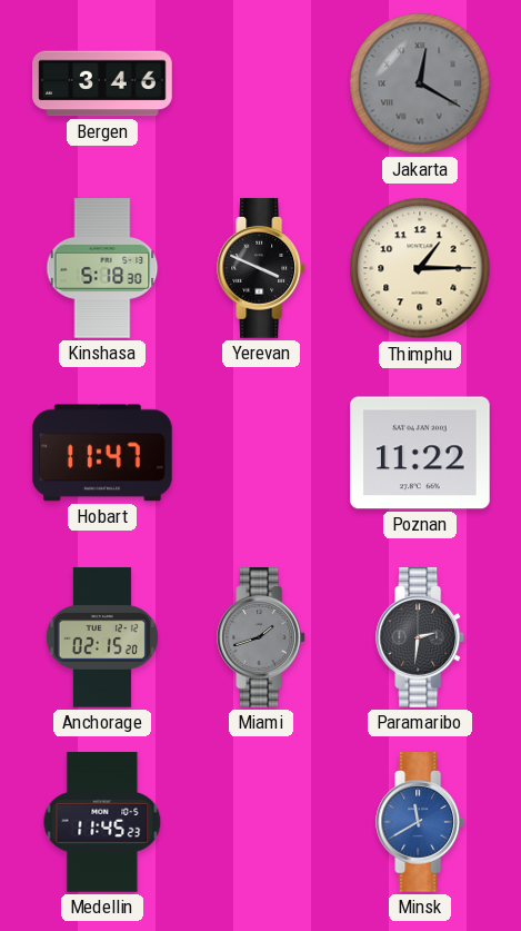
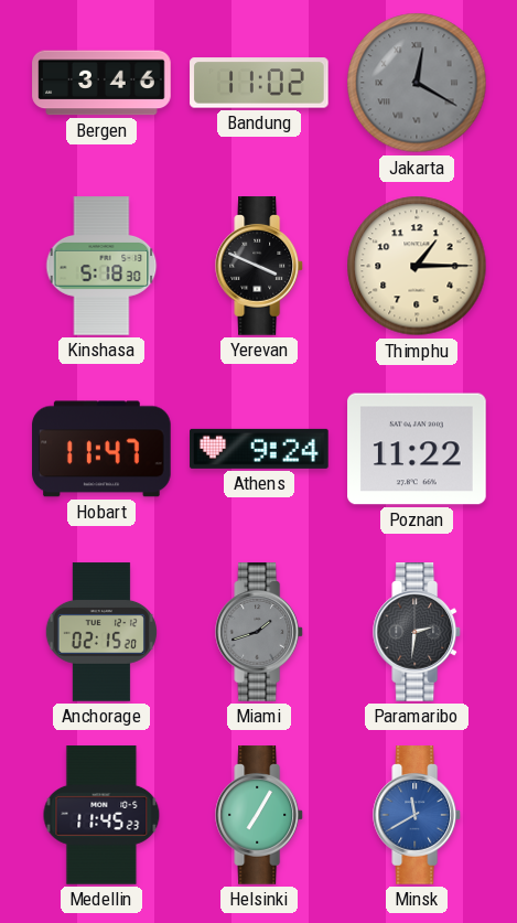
Bandung: none -> 11:02 (259, 83)
Athens: none -> 9:24 (259, 449)
Helsinki: none -> 7:05 (260, 815)
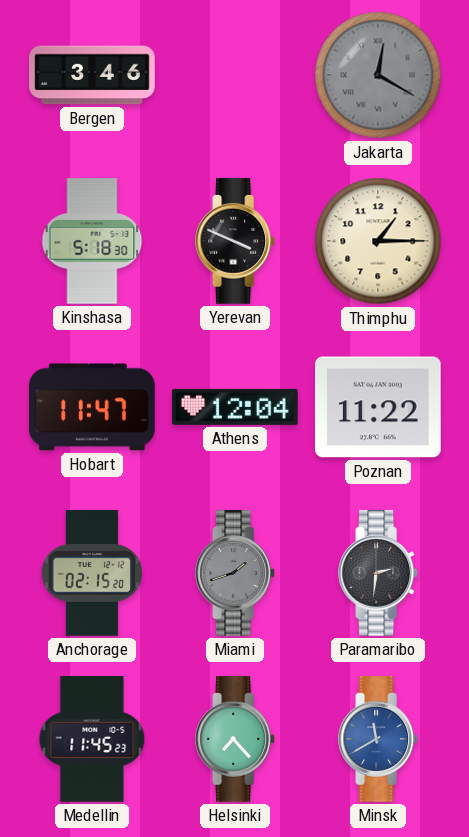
Bandung: 11:02 -> none (259, 83)
Athens: 9:24 -> 12:04 (235, 407)
Helsinki: 7:05 -> 7:23 (236, 739)
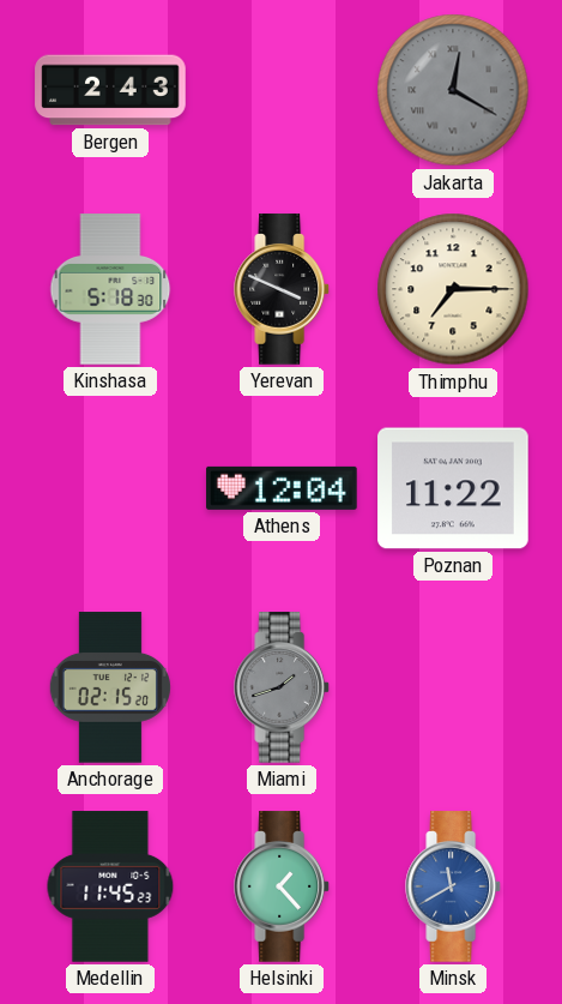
Bergen: 3:46 -> 2:43 (110, 90)
Thimphu: 1:15 -> 7:15 (453, 289)
Hobart: 11:47 -> none (92, 407)
Paramaribo: 2:31 -> none (379, 573)
Helsinki: 7:23 -> 1:23 (283, 886)
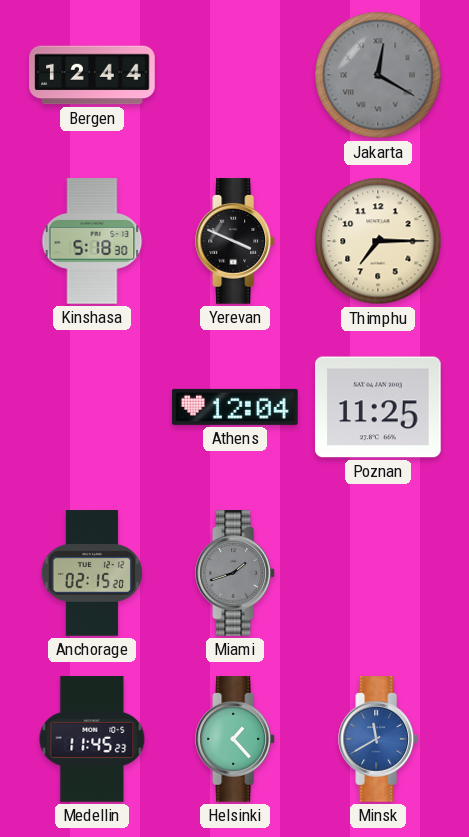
Bergen: 2:43 -> 12:44 (92, 75)
Poznan: 11:22 -> 11:25 (378, 407)
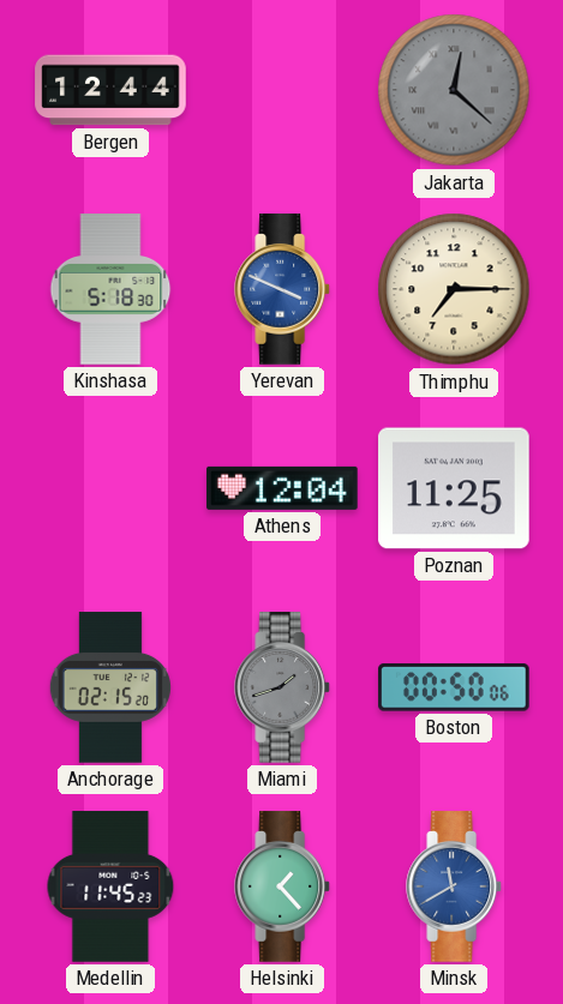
Jakarta: 12:20 -> 12:22 (454, 90)
Yerevan dial: black -> blue (283, 289)
Boston: none -> 00:50 (454, 687)
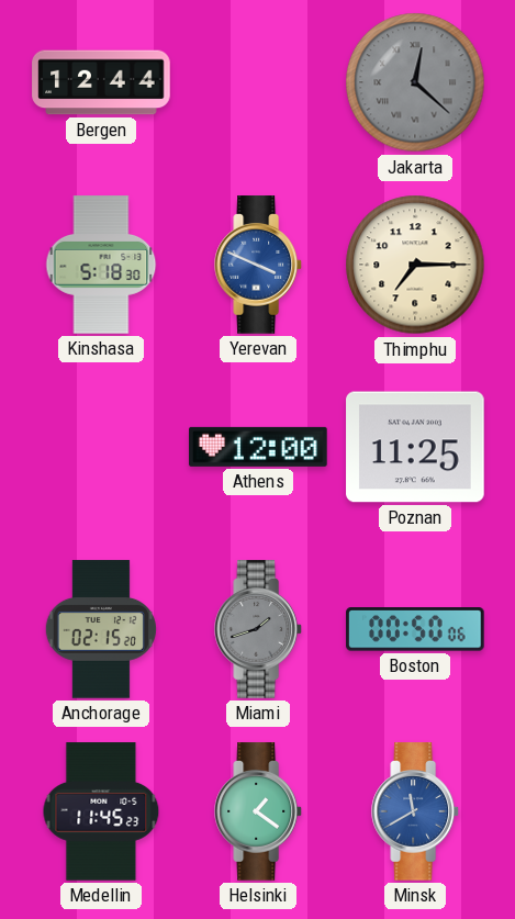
Athens: 12:04 -> 12:00 (258, 447)
Helsinki: 1:23 -> 1:21 (259, 811)
